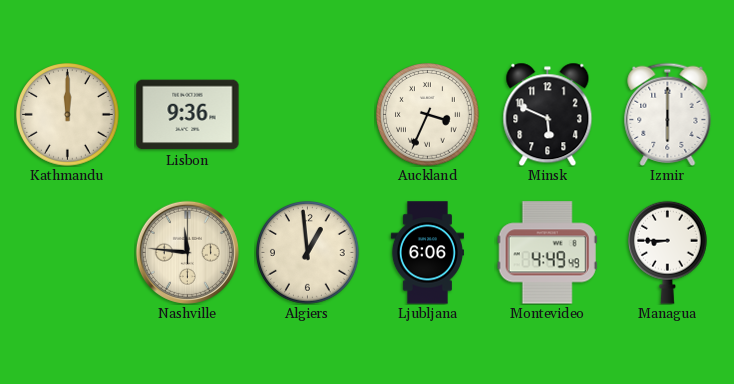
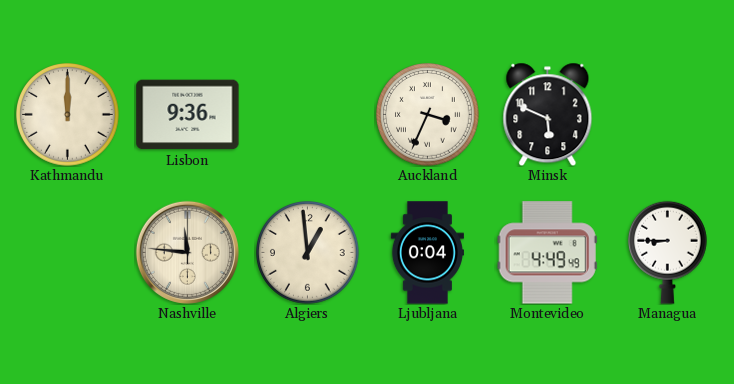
Izmir: 6:00 -> none (668, 114)
Ljubljana: 6:06 -> 0:04 (427, 253)
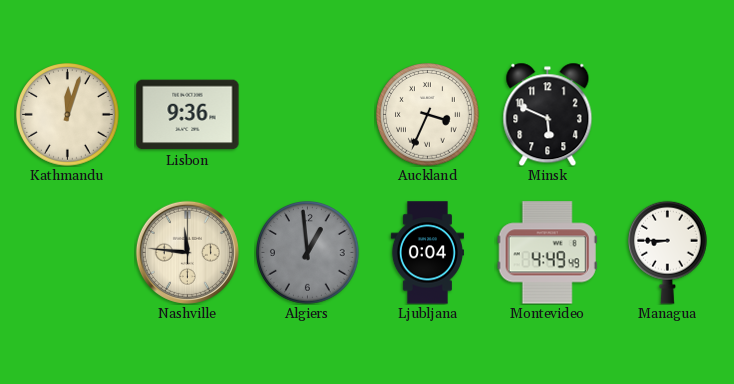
Kathmandu: 12:00 -> 12:03 (68, 115)
Algiers dial: cream -> grey (308, 253)
